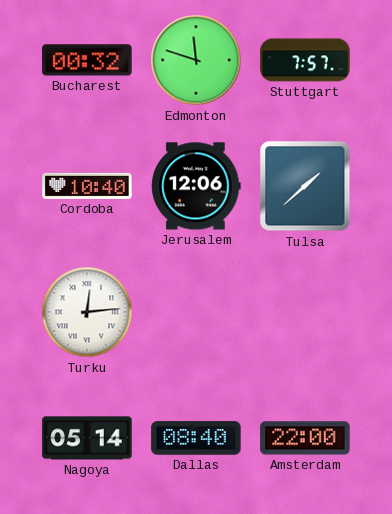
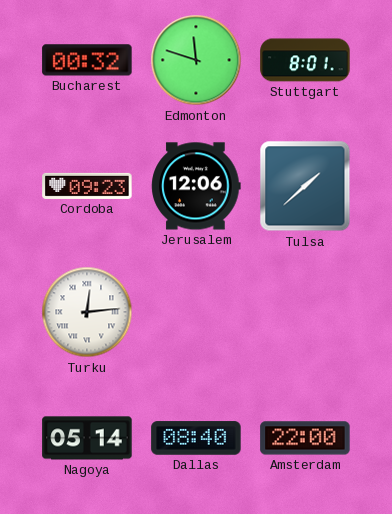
Stuttgart: 7:57 -> 8:01 (305, 60)
Cordoba: 10:40 -> 09:23 (87, 186)
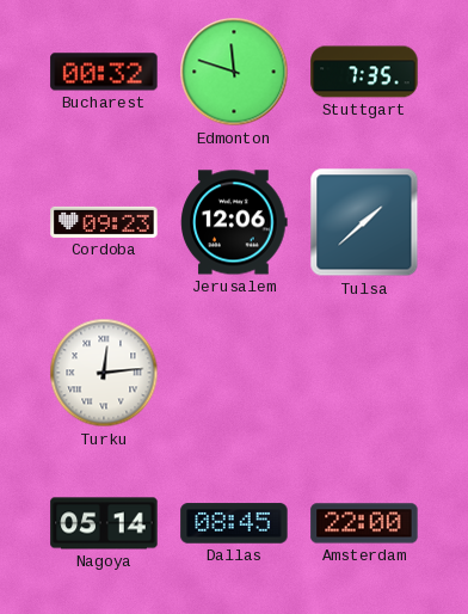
Stuttgart: 8:01 -> 7:35 (364, 72)
Dallas: 08:40 -> 08:45 (234, 523)
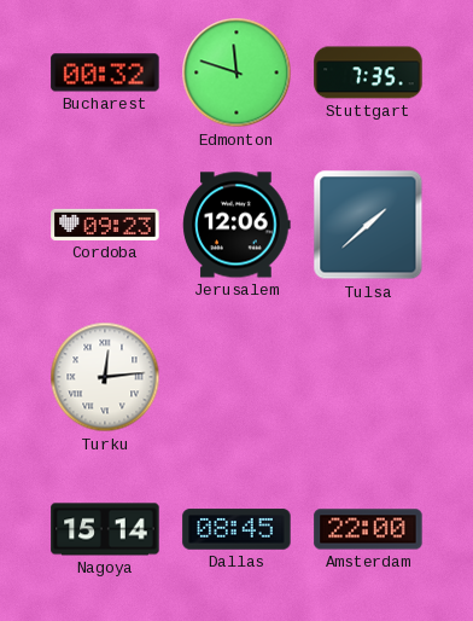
Nagoya: 05:14 -> 15:14 (105, 529)
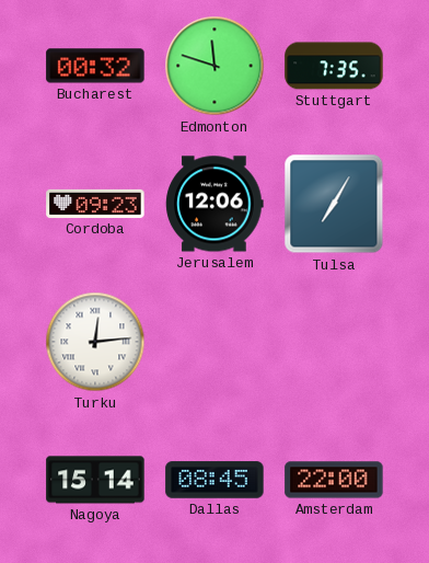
Tulsa: 1:38 -> 7:05 (334, 204)
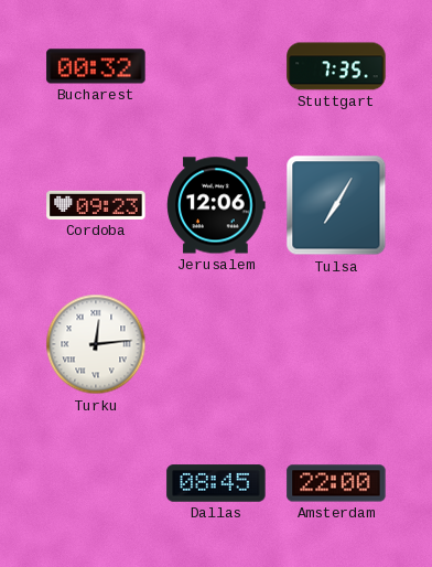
Edmonton: 11:48 -> none (215, 66)
Nagoya: 15:14 -> none (95, 480)
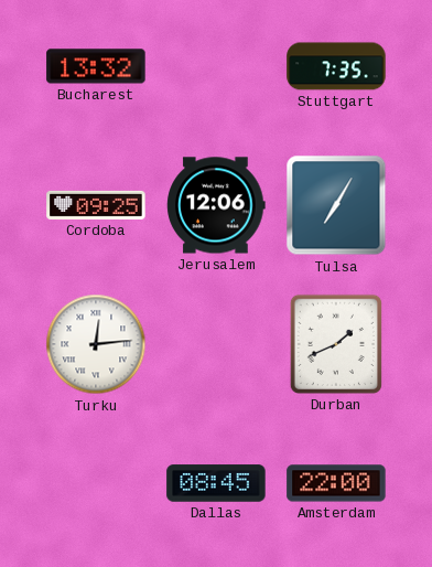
Bucharest: 00:32 -> 13:32 (96, 66)
Cordoba: 09:23 -> 09:25 (96, 205)
Durban: none -> 1:41 (336, 344)
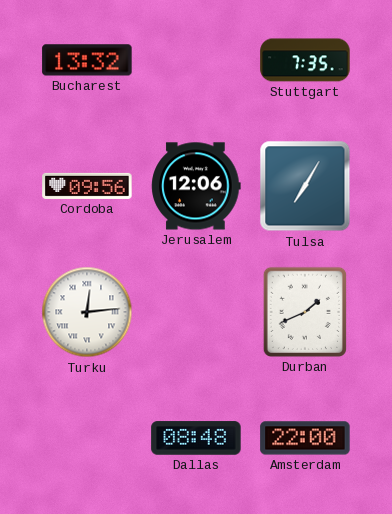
Cordoba: 09:25 -> 09:56 (87, 186)
Dallas: 08:45 -> 08:48 (196, 438)
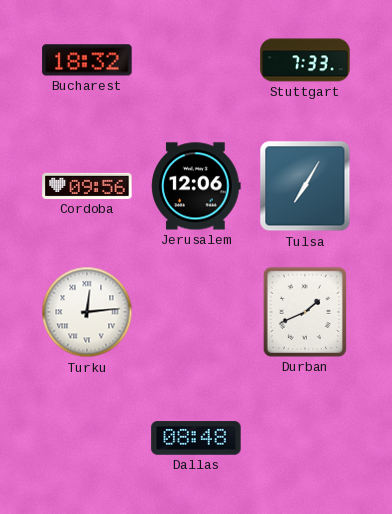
Bucharest: 13:32 -> 18:32 (87, 60)
Stuttgart: 7:35 -> 7:33 (305, 60)
Amsterdam: 22:00 -> none (305, 438)
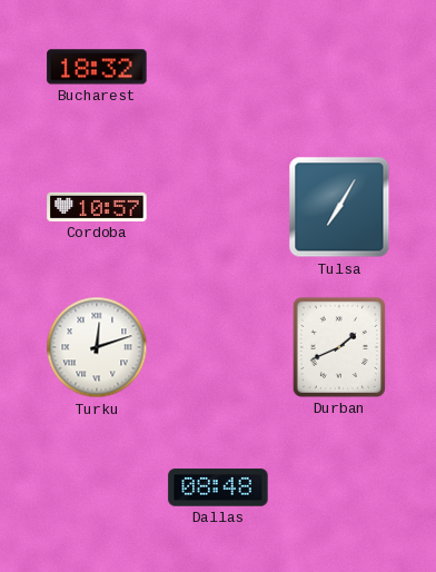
Stuttgart: 7:33 -> none (305, 60)
Cordoba: 09:56 -> 10:57 (97, 207)
Jerusalem: 12:06 -> none (196, 186)
Turku: 12:14 -> 12:12 (97, 347)
